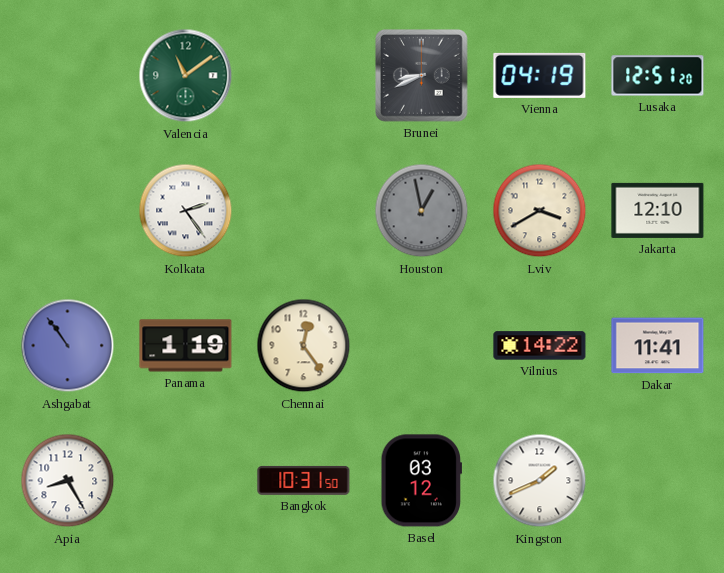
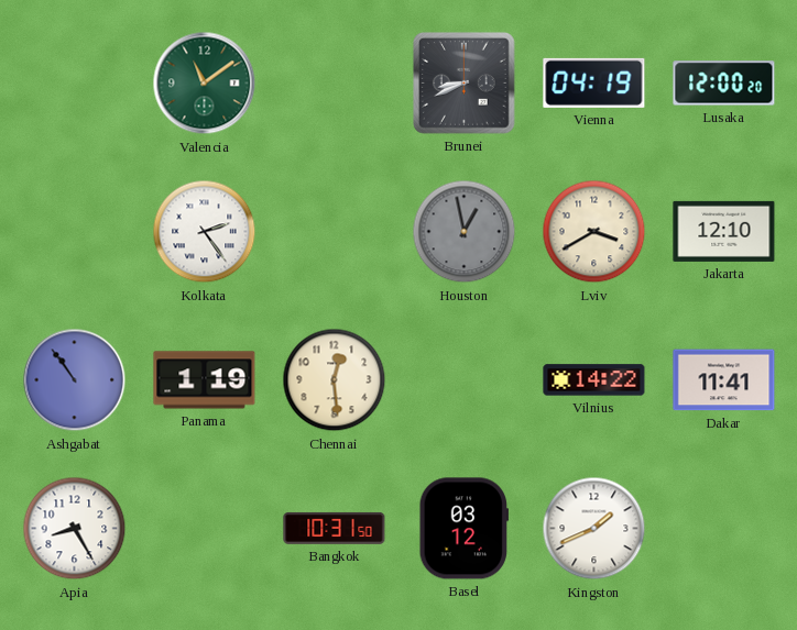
Lusaka: 12:51 -> 12:00 (724, 84)
Chennai: 12:24 -> 12:29 (335, 380)
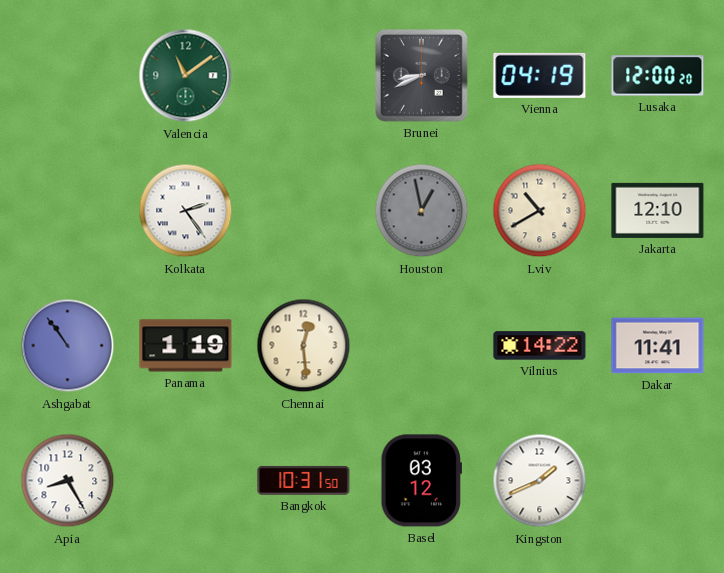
Lviv: 3:40 -> 10:40 (540, 211)
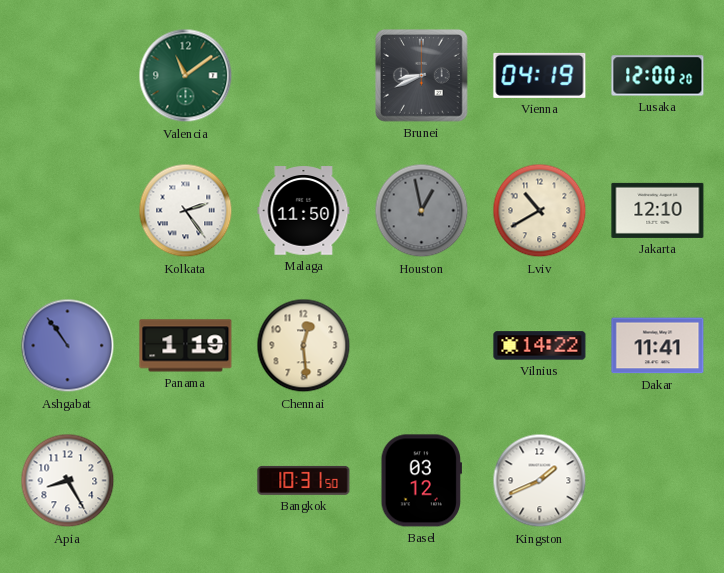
Malaga: none -> 11:50 (304, 211)
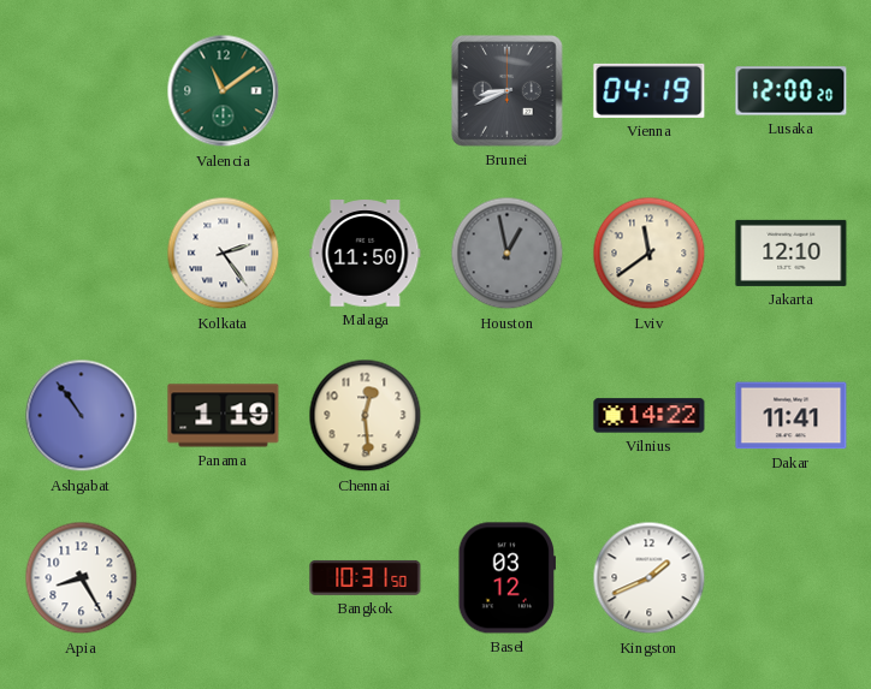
Lviv: 10:40 -> 11:39 (650, 254)
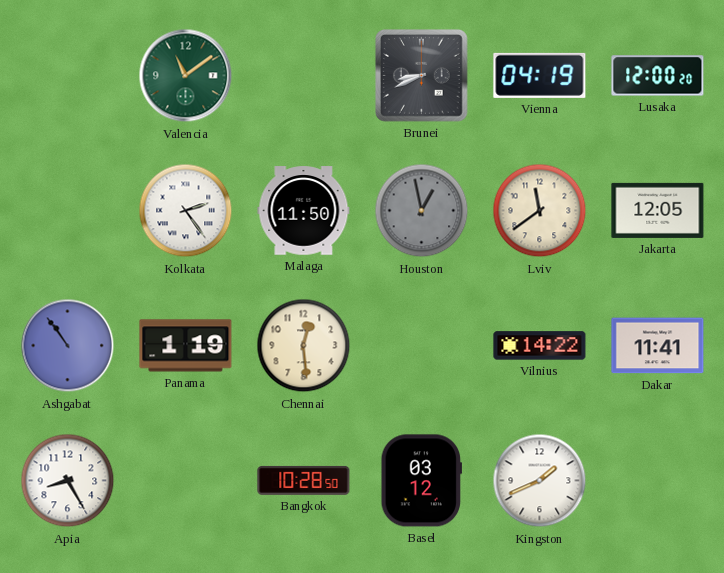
Jakarta: 12:10 -> 12:05 (658, 210)
Bangkok: 10:31 -> 10:28 (304, 480)
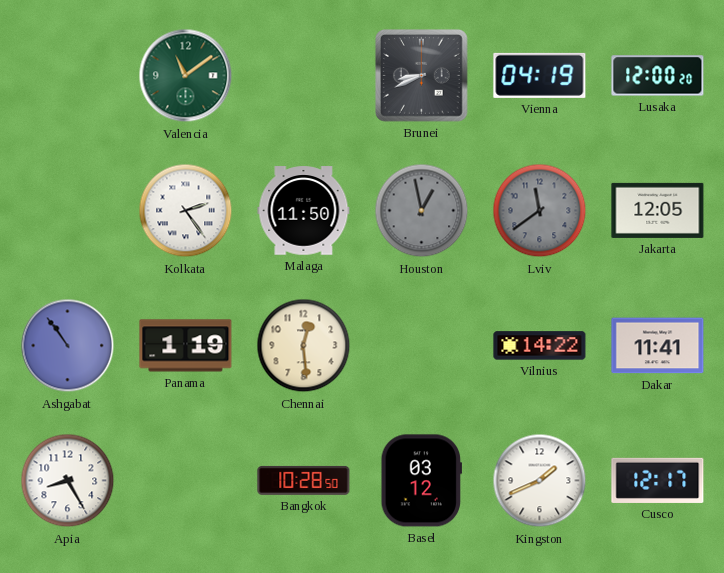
Lviv dial: cream -> grey (540, 211)
Cusco: none -> 12:17 (658, 480)
